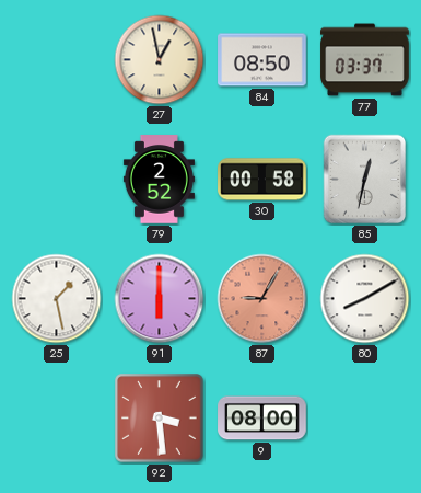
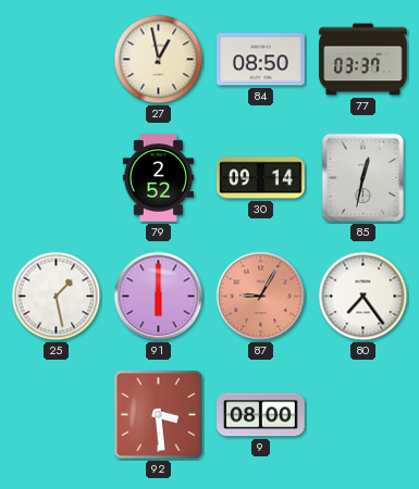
30: 00:58 -> 09:14 (261, 178)
80: 8:10 -> 7:24 (363, 297)
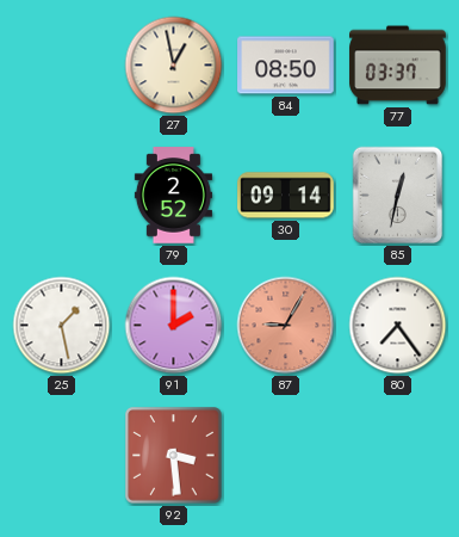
91: 6:00 -> 2:00 (174, 326)
9: 08:00 -> none (261, 415)
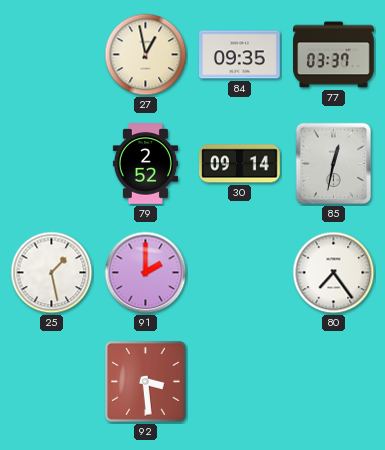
84: 08:50 -> 09:35 (240, 55)
87: 9:05 -> none (286, 326)
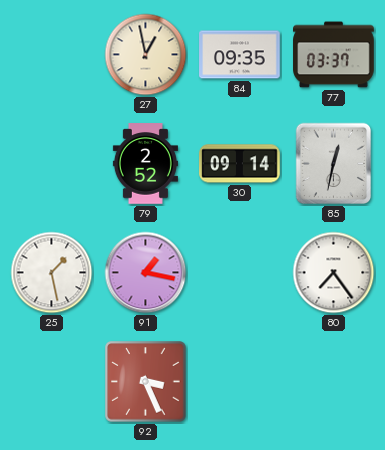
91: 2:00 -> 1:17 (146, 273)
92: 3:29 -> 3:26 (146, 382)
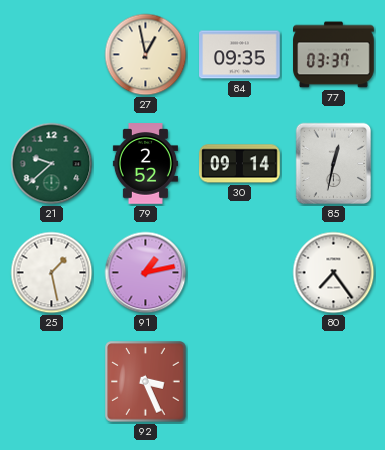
21: none -> 9:38 (52, 164)
91: 1:17 -> 1:13 (146, 273)
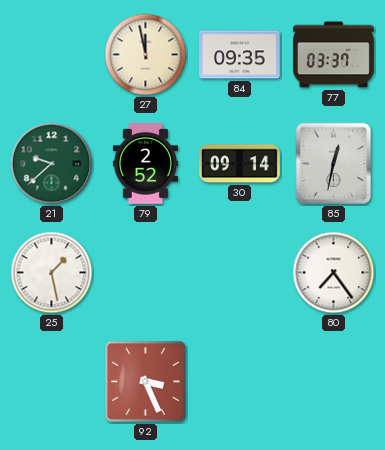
27: 12:58 -> 11:58 (146, 55)
91: 1:13 -> none (146, 273)
